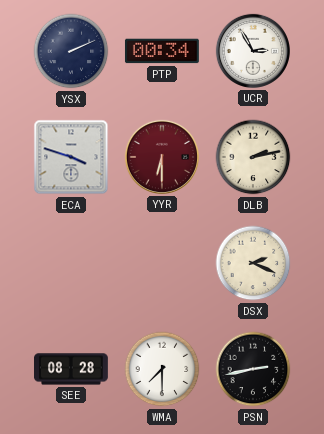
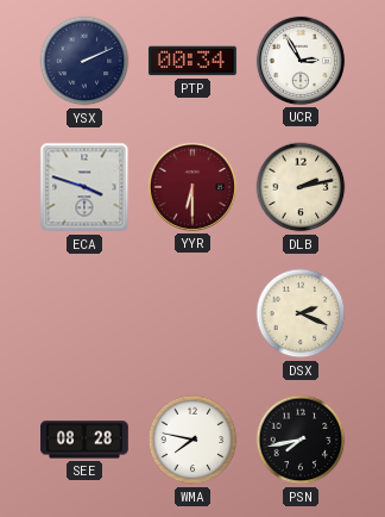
WMA: 7:30 -> 7:47 (192, 440)
PSN: 2:43 -> 7:43 (301, 440)
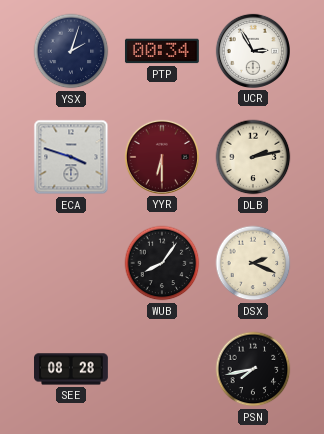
YSX: 2:11 -> 2:03 (71, 51)
WUB: none -> 8:06 (162, 263)
WMA: 7:47 -> none (192, 440)
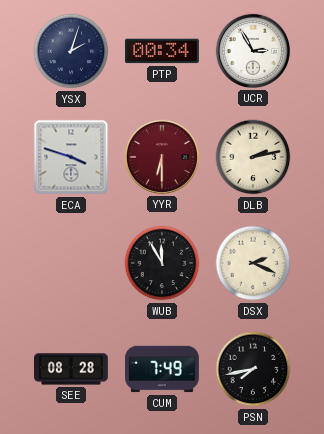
WUB: 8:06 -> 11:55 (162, 263)
CUM: none -> 7:49 (163, 369)
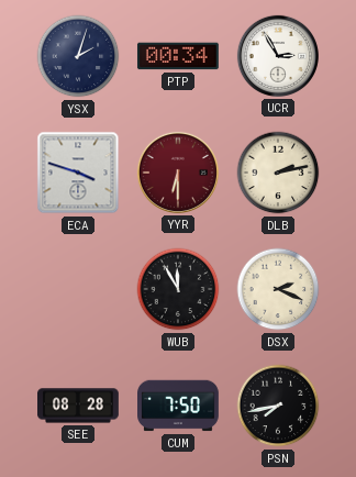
CUM: 7:49 -> 7:50 (179, 406)
